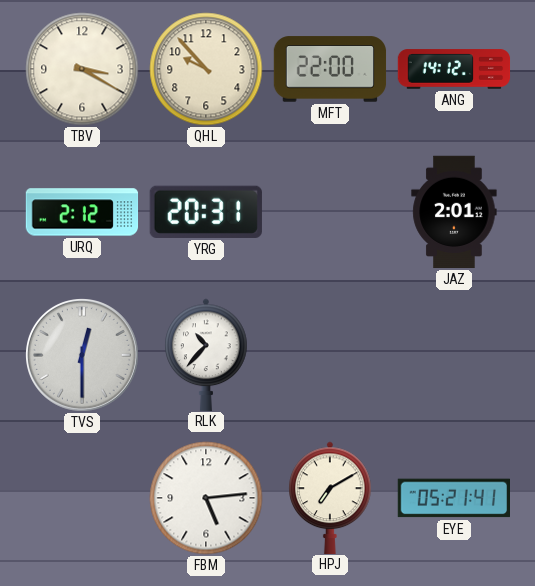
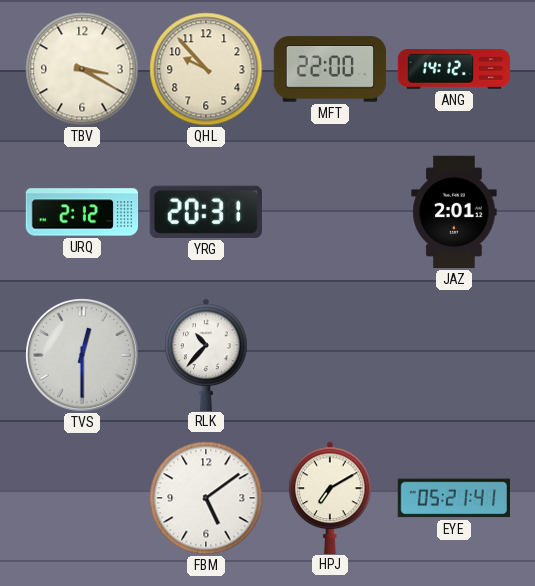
FBM: 5:14 -> 5:09 (206, 498)
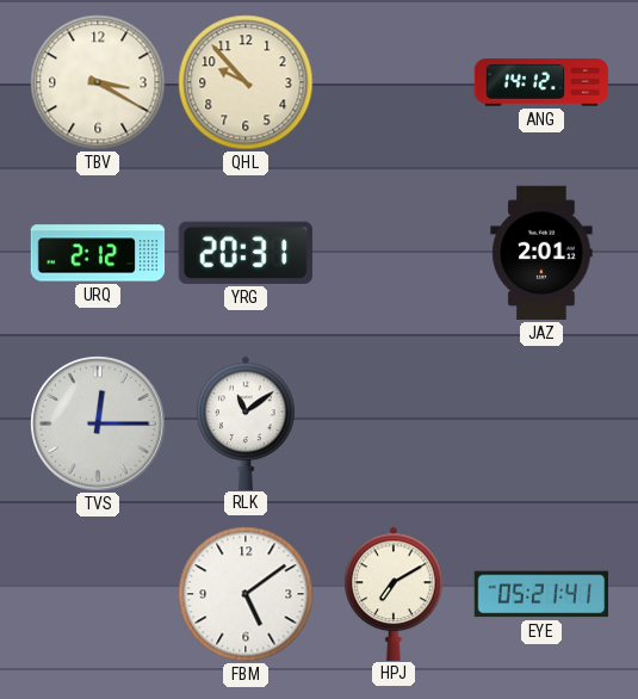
MFT: 22:00 -> none (330, 69)
TVS: 12:30 -> 12:15 (99, 425)
RLK: 10:37 -> 11:09 (246, 422)
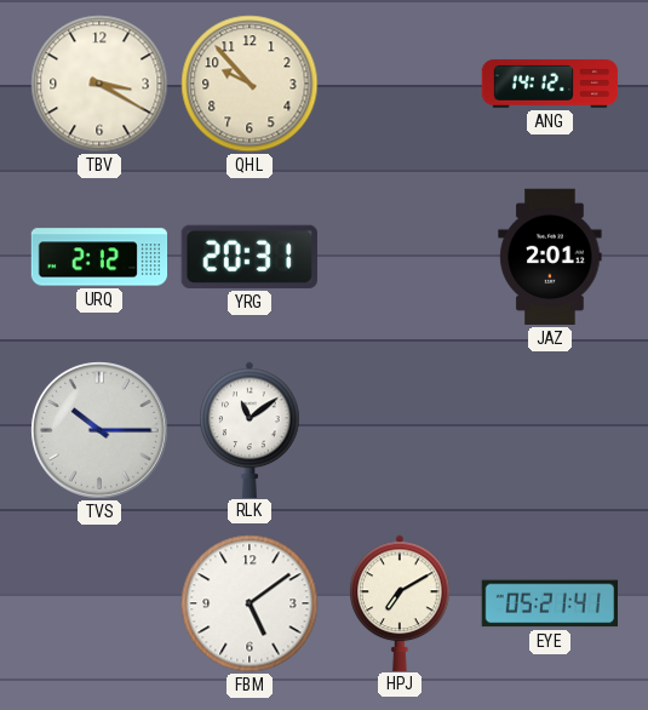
TVS: 12:15 -> 10:15 (101, 431)
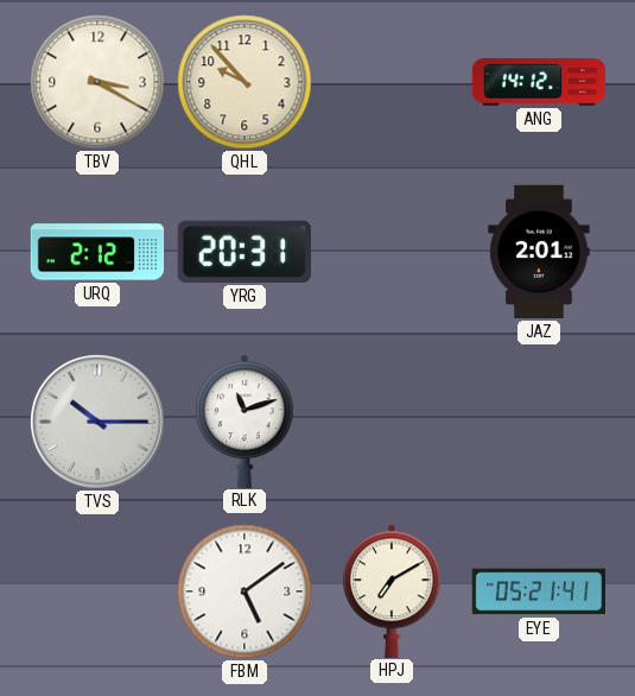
RLK: 11:09 -> 11:12 (245, 420)
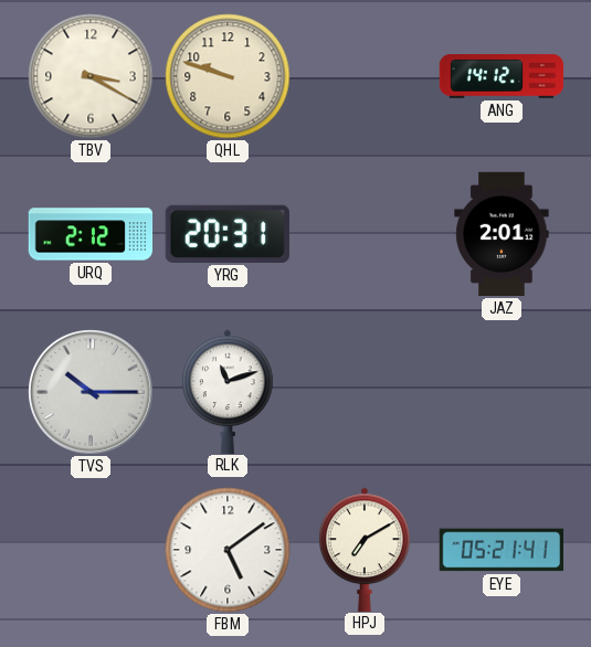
QHL: 9:53 -> 9:48 (228, 76)
